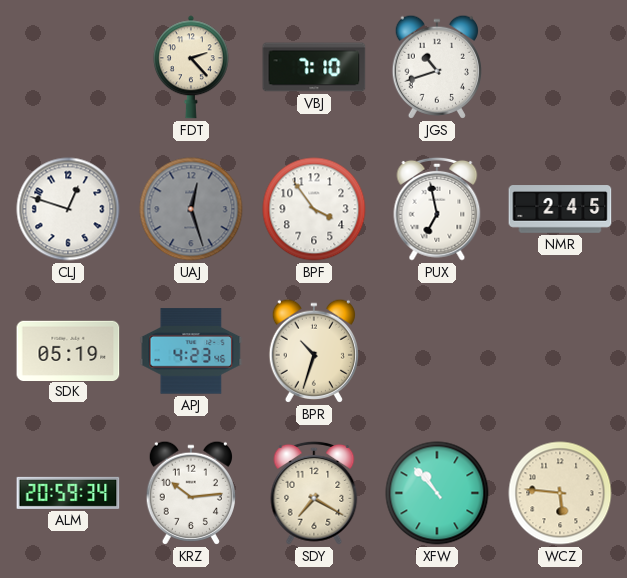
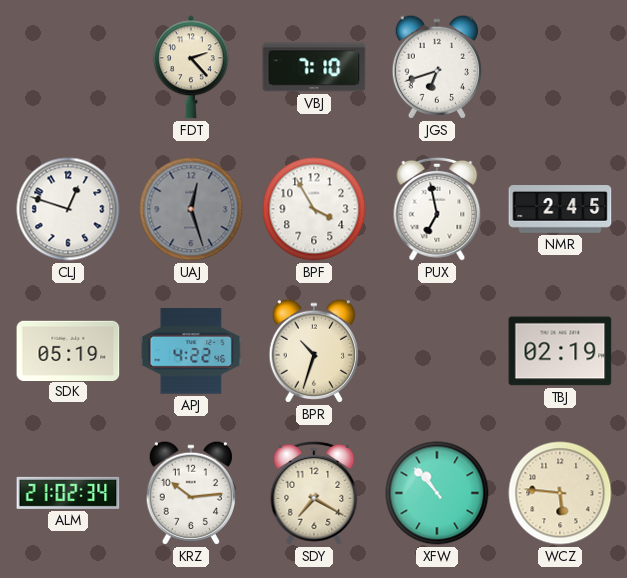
JGS: 10:42 -> 6:42 (437, 67)
BPF: 3:54 -> 3:55 (314, 209)
APJ: 4:23 -> 4:22 (191, 351)
TBJ: none -> 02:19 (560, 351)
ALM: 20:59 -> 21:02 (68, 493)
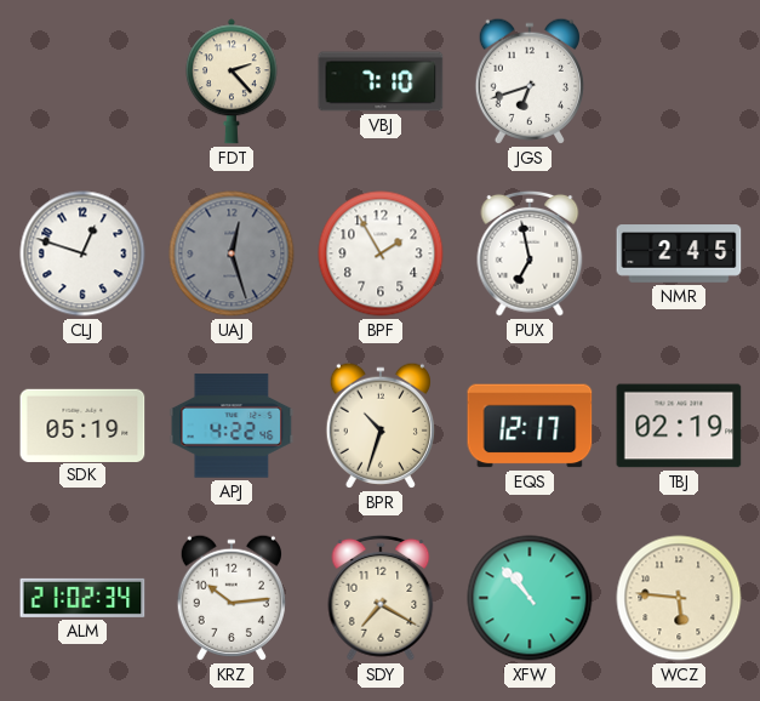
BPF: 3:55 -> 1:55 (381, 253)
EQS: none -> 12:17 (530, 426)
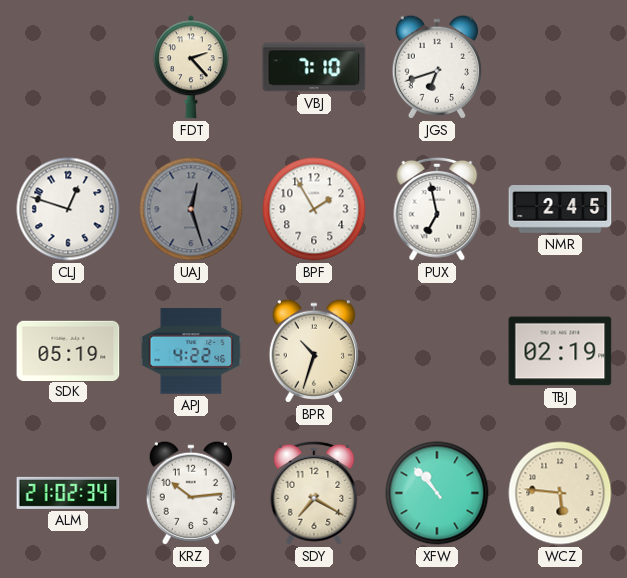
EQS: 12:17 -> none (530, 426)
